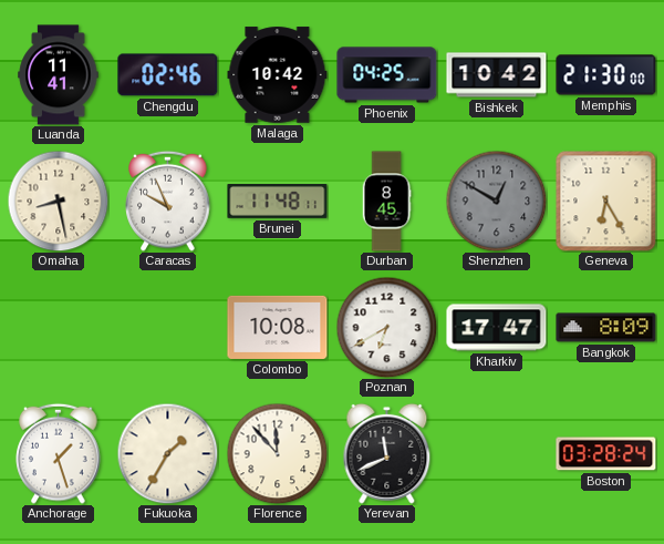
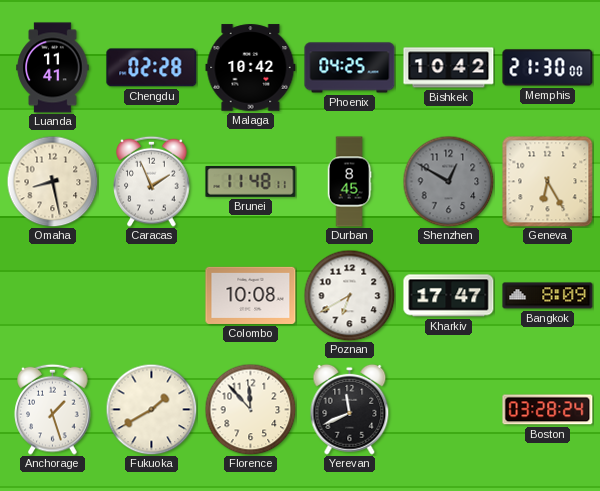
Chengdu: 02:46 -> 02:28 (152, 68)
Caracas: 9:56 -> 1:56 (152, 181)
Fukuoka: 1:35 -> 1:40 (151, 409)
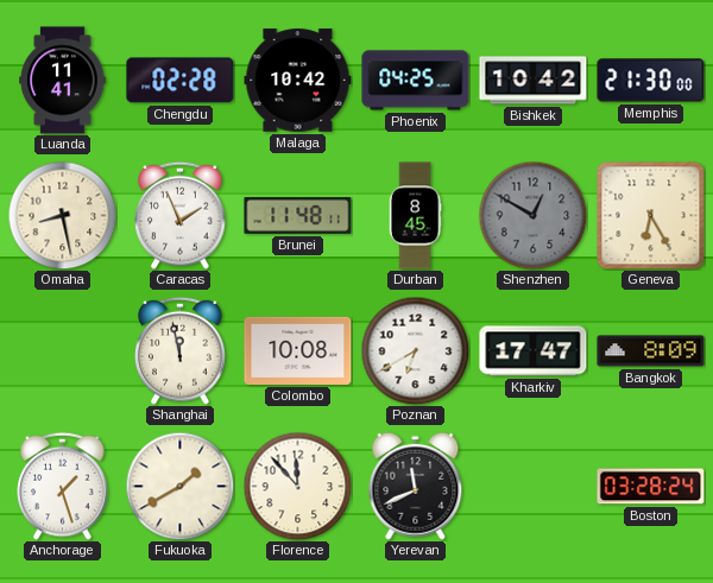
Shanghai: none -> 11:58 (181, 350)
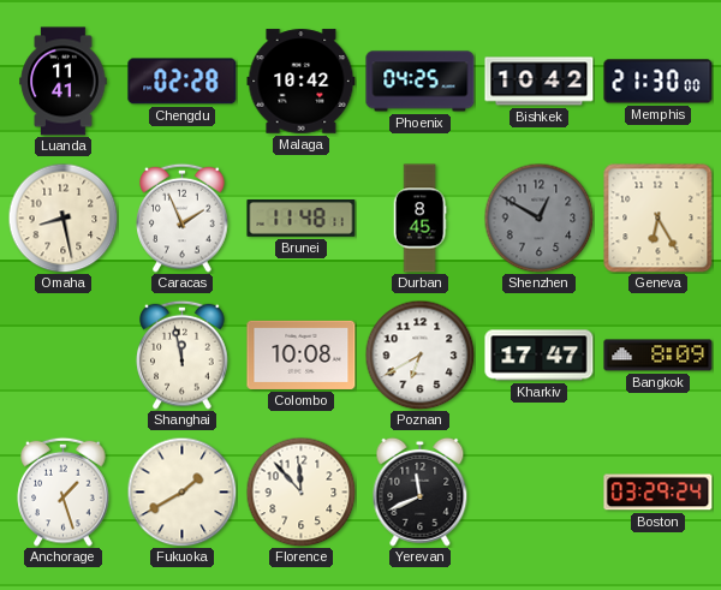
Boston: 03:28 -> 03:29 (659, 493)
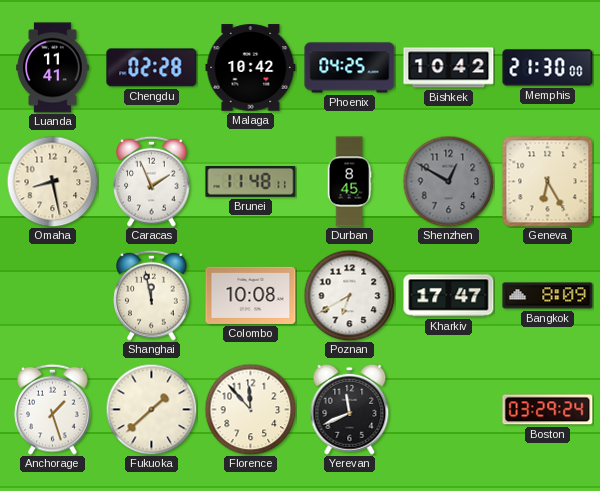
Fukuoka: 1:40 -> 1:38 (151, 409)
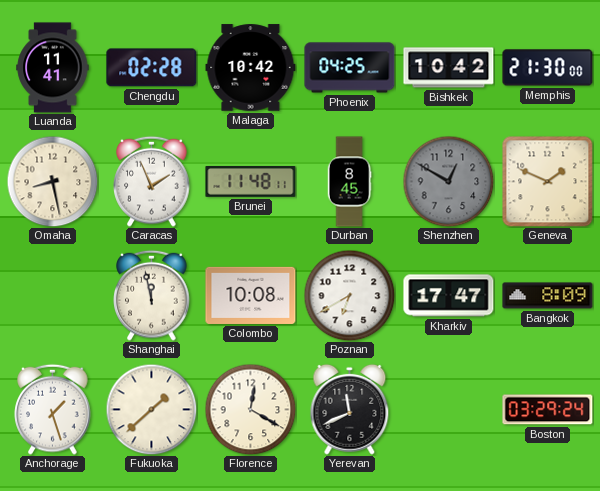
Geneva: 6:25 -> 1:49 (548, 182)
Florence: 11:53 -> 12:20 (250, 409)
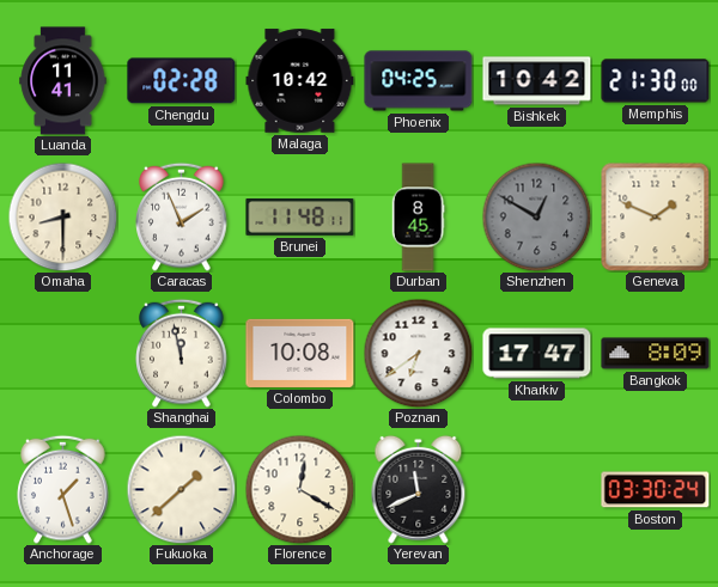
Omaha: 8:28 -> 8:30 (62, 216)
Poznan: 6:40 -> 6:39 (418, 353)
Boston: 03:29 -> 03:30 (656, 490)
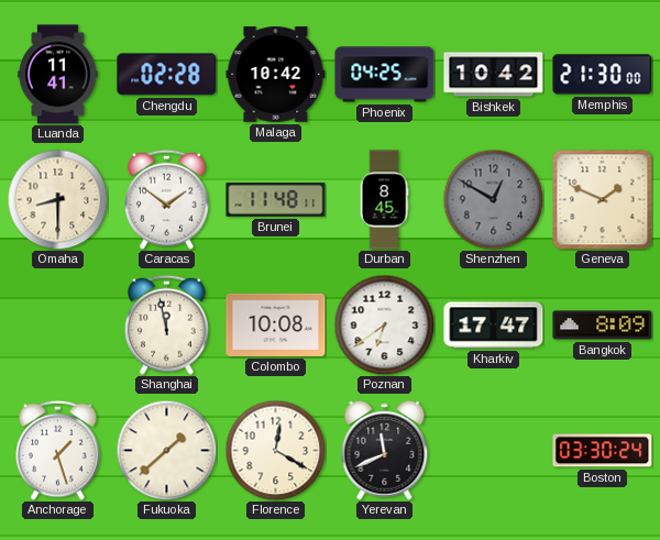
Caracas: 1:56 -> 1:51 (167, 199)
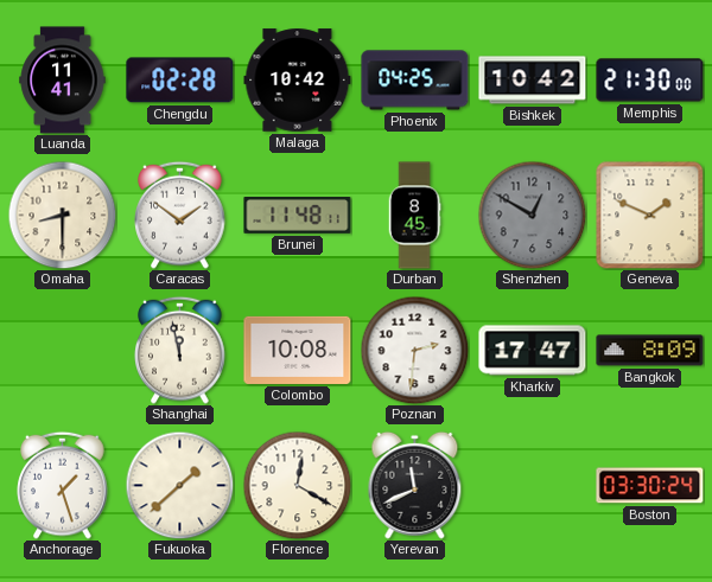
Poznan: 6:39 -> 2:31 (414, 350)
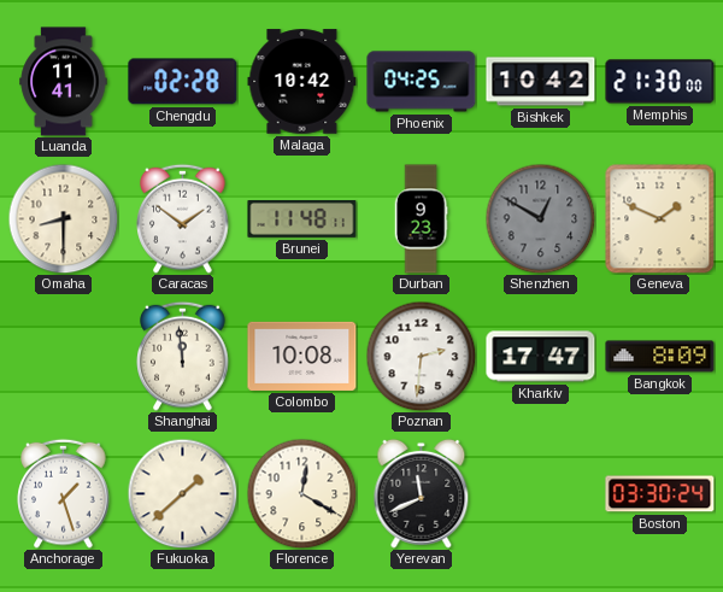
Durban: 8:45 -> 9:23 (421, 219)
Shanghai: 11:58 -> 11:59 (183, 356)
